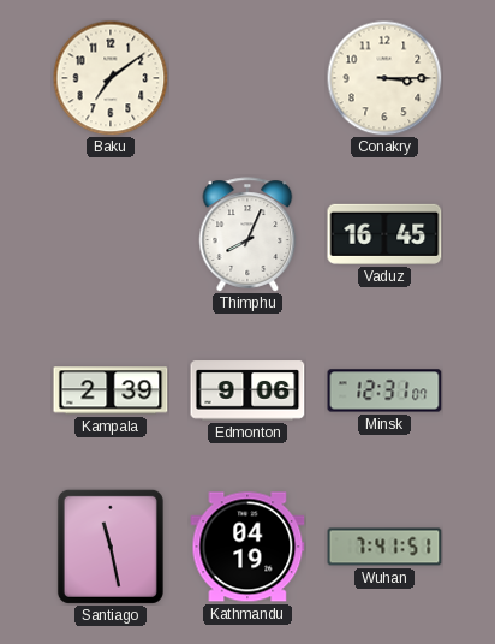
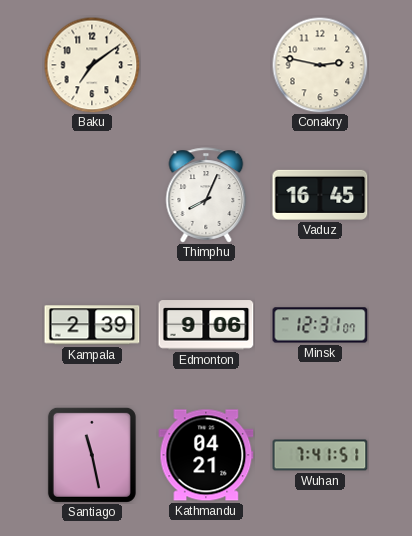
Conakry: 3:15 -> 2:47 (320, 65)
Kathmandu: 04:19 -> 04:21 (206, 455)
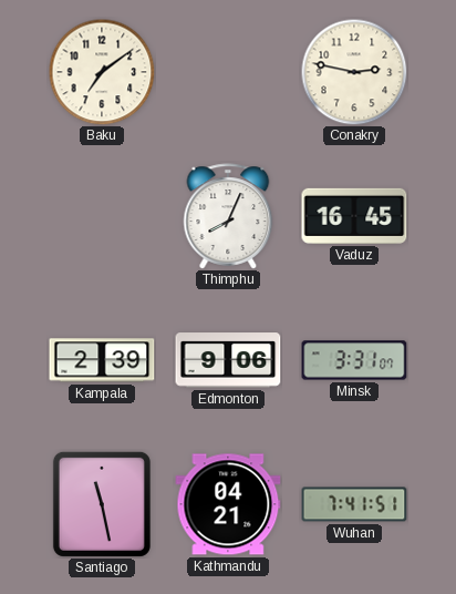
Minsk: 12:31 -> 3:31 (354, 360)
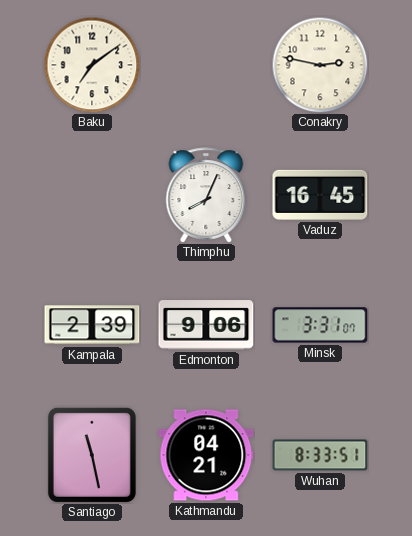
Wuhan: 7:41 -> 8:33 (320, 455)
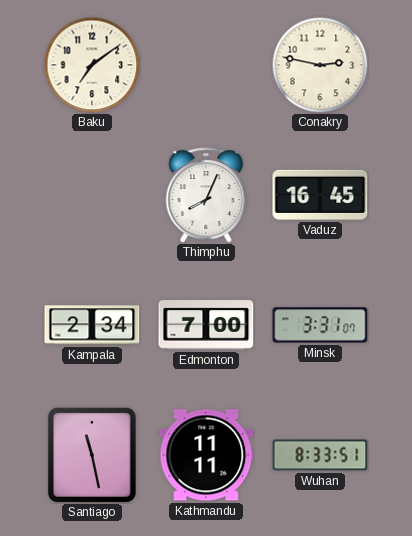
Kampala: 2:39 -> 2:34 (92, 325)
Edmonton: 9:06 -> 7:00 (206, 325)
Kathmandu: 04:21 -> 11:11 (206, 455)
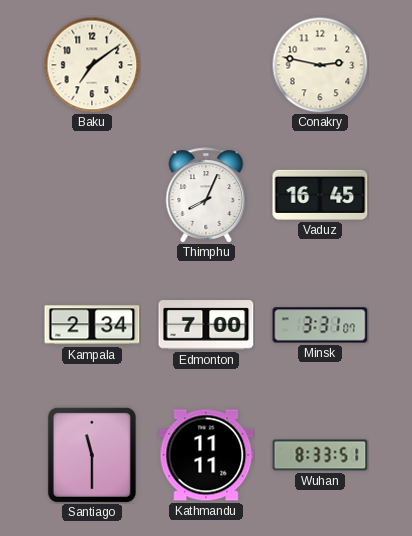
Santiago: 11:28 -> 11:30 (92, 455)
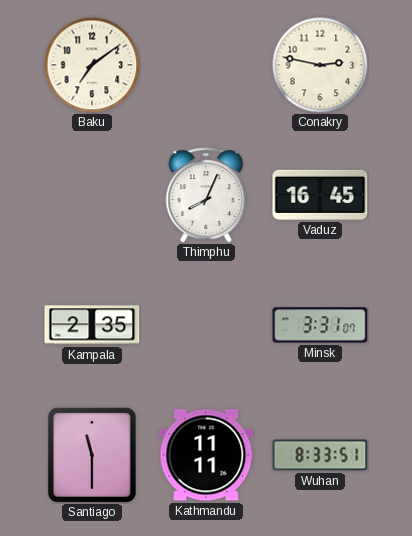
Kampala: 2:34 -> 2:35 (92, 325)
Edmonton: 7:00 -> none (206, 325)
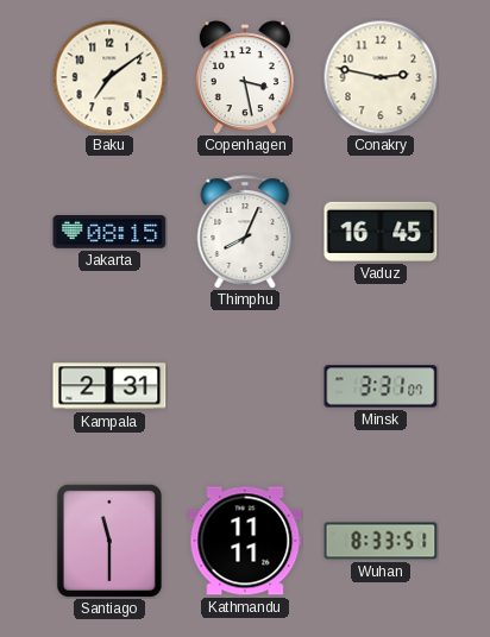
Copenhagen: none -> 3:28 (245, 77)
Jakarta: none -> 08:15 (109, 233)
Kampala: 2:35 -> 2:31 (109, 386)
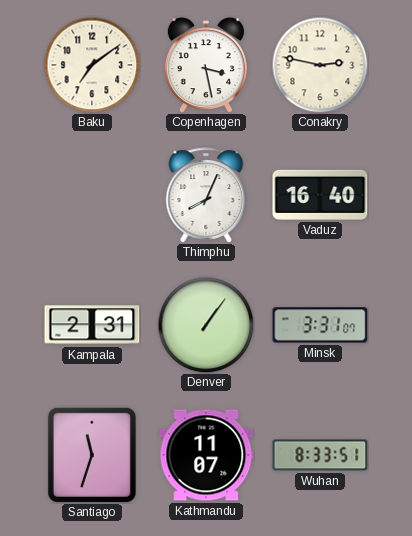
Jakarta: 08:15 -> none (109, 233)
Vaduz: 16:45 -> 16:40 (320, 195)
Denver: none -> 1:06 (206, 325)
Santiago: 11:30 -> 11:33 (92, 455)
Kathmandu: 11:11 -> 11:07 (206, 455)
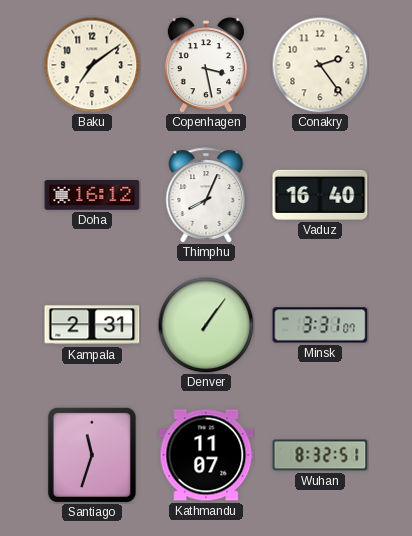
Conakry: 2:47 -> 2:24 (320, 65)
Doha: none -> 16:12 (92, 196)
Wuhan: 8:33 -> 8:32 (320, 455)
